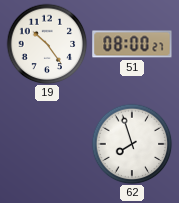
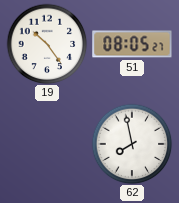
51: 08:00 -> 08:05 (132, 44)
62: 7:57 -> 7:58 (132, 144)
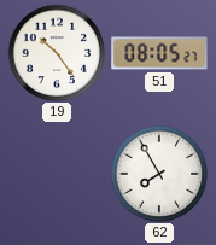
62: 7:58 -> 7:55 (159, 174)
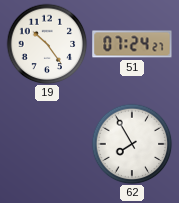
51: 08:05 -> 07:24 (132, 44)
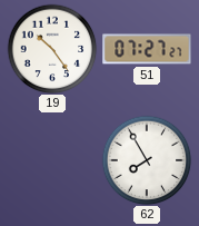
51: 07:24 -> 07:27 (147, 49)
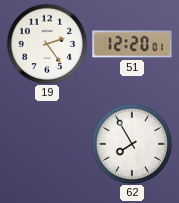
19: 10:24 -> 2:24 (47, 44)
51: 07:27 -> 12:20 (132, 44)
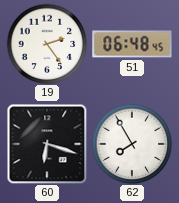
51: 12:20 -> 06:48 (132, 44)
60: none -> 6:18 (47, 144)
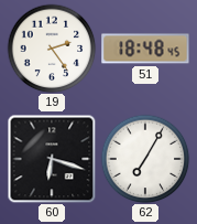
51: 06:48 -> 18:48 (145, 49)
62: 7:55 -> 7:05 (145, 159)
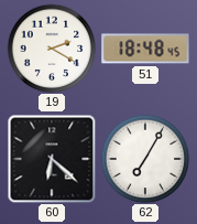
19: 2:24 -> 2:20 (52, 49)
60: 6:18 -> 6:22 (52, 159)
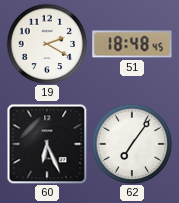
60: 6:22 -> 6:26 (47, 144)
62: 7:05 -> 7:06 (132, 144)
